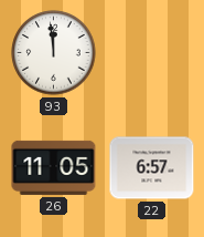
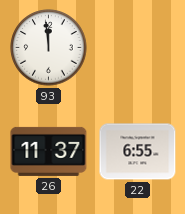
26: 11:05 -> 11:37 (49, 151)
22: 6:57 -> 6:55 (138, 152)
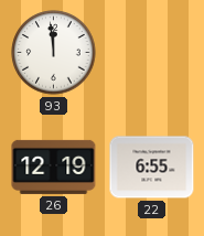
26: 11:37 -> 12:19 (54, 167)
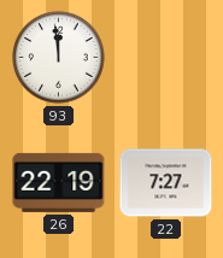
26: 12:19 -> 22:19 (59, 182)
22: 6:55 -> 7:27 (166, 183)
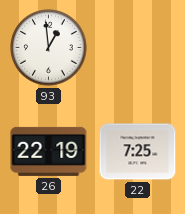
93: 11:59 -> 12:59 (49, 48)
22: 7:27 -> 7:25 (138, 152)
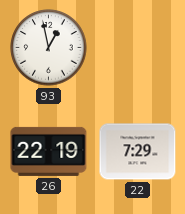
93: 12:59 -> 12:58 (49, 48)
22: 7:25 -> 7:29 (138, 152)
